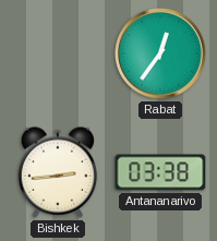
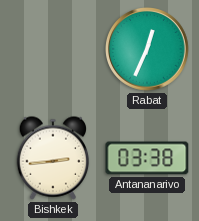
Rabat: 12:36 -> 12:34 (148, 50)
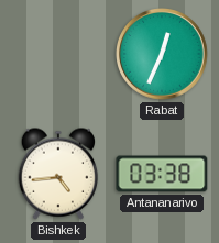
Bishkek: 2:44 -> 4:44 (58, 174)
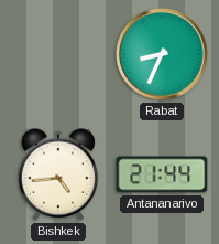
Rabat: 12:34 -> 8:34 (163, 55)
Antananarivo: 03:38 -> 21:44 (162, 174)
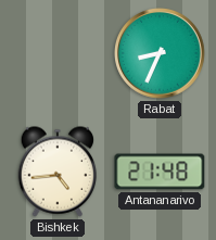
Antananarivo: 21:44 -> 21:48 (160, 172)
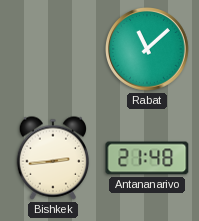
Rabat: 8:34 -> 11:08 (148, 50)
Bishkek: 4:44 -> 2:44 (53, 158)
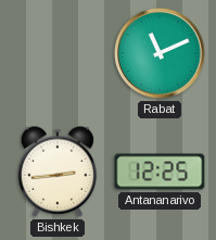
Rabat: 11:08 -> 11:11 (161, 54)
Antananarivo: 21:48 -> 12:25 (160, 172)
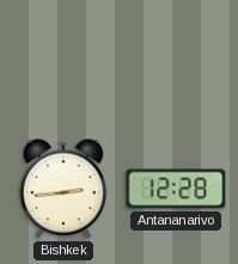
Rabat: 11:11 -> none (161, 54)
Antananarivo: 12:25 -> 12:28 (176, 189)
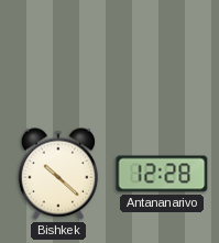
Bishkek: 2:44 -> 10:22 (58, 174)
